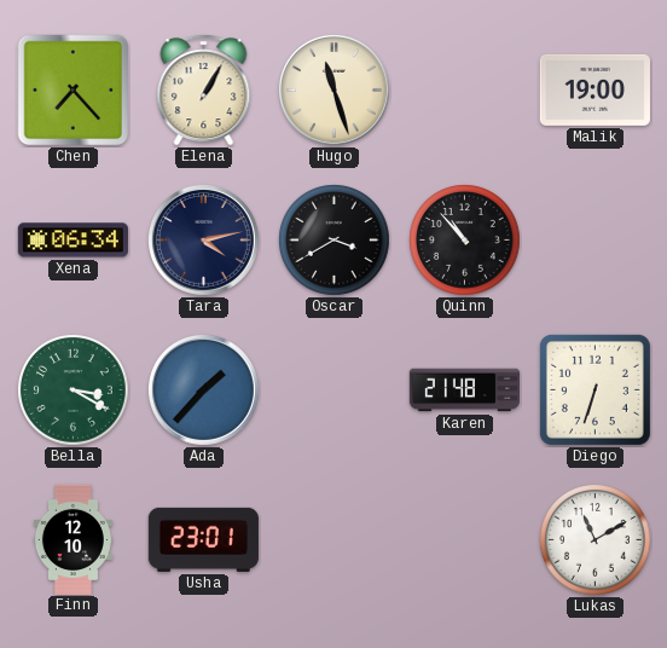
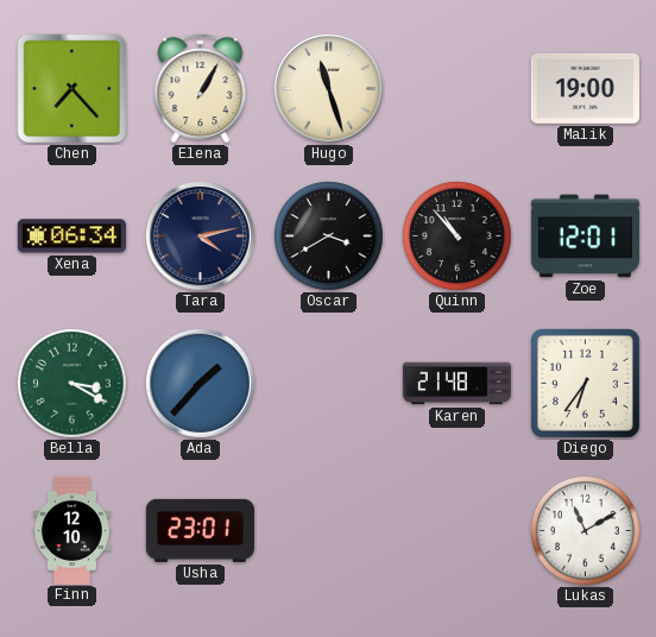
Zoe: none -> 12:01 (585, 236)
Diego: 6:33 -> 6:36 (585, 383)
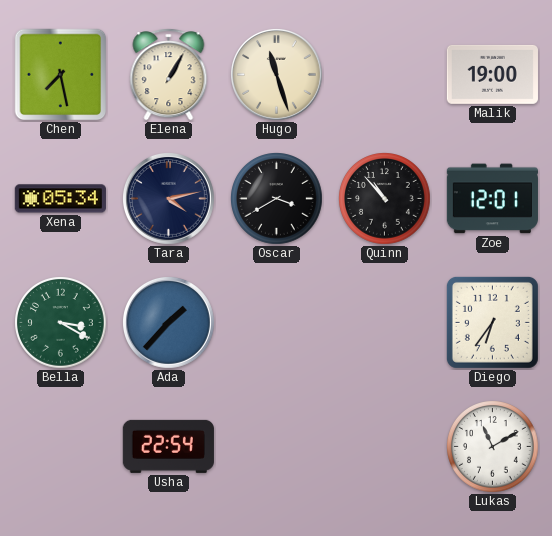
Chen: 7:23 -> 7:28 (61, 75)
Xena: 06:34 -> 05:34 (60, 199)
Karen: 21:48 -> none (456, 384)
Finn: 12:10 -> none (71, 530)
Usha: 23:01 -> 22:54 (168, 446)
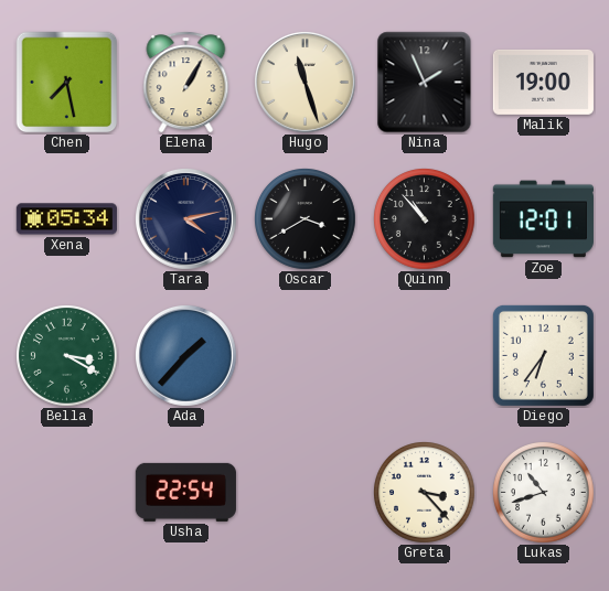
Nina: none -> 1:56 (425, 83)
Greta: none -> 3:23 (425, 493)
Lukas: 11:10 -> 10:42 (544, 493)
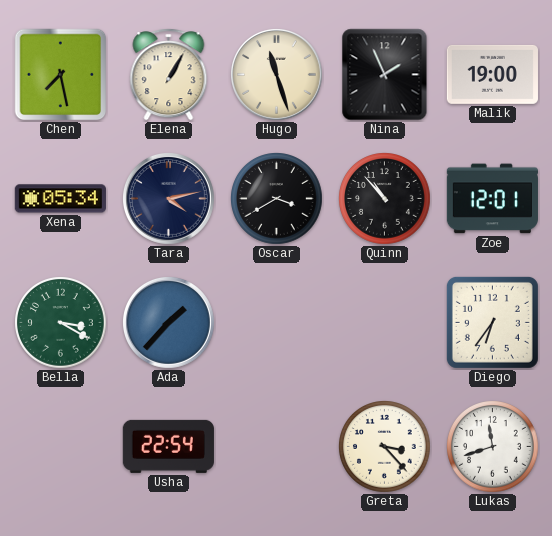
Lukas: 10:42 -> 11:42 (493, 447)
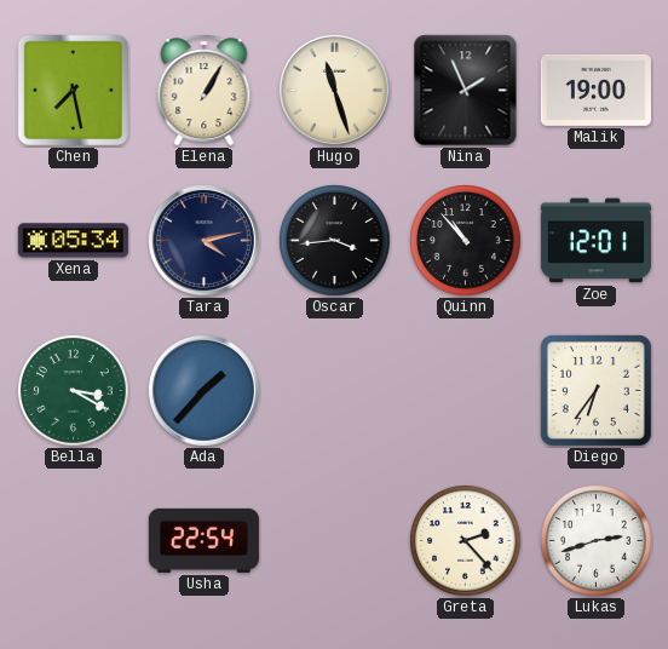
Oscar: 3:40 -> 3:44 (335, 241)
Greta: 3:23 -> 2:23 (466, 541)
Lukas: 11:42 -> 2:42 (597, 541)
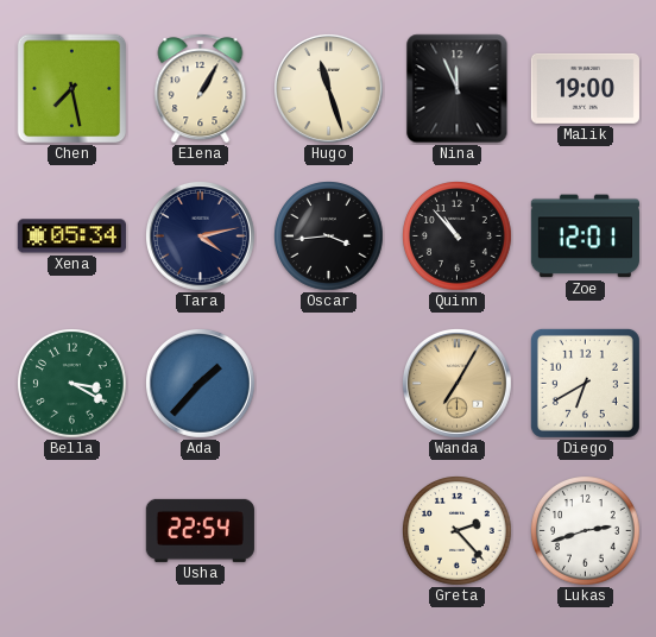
Nina: 1:56 -> 11:56 (458, 89)
Wanda: none -> 7:05 (456, 383)
Diego: 6:36 -> 6:40 (585, 383)
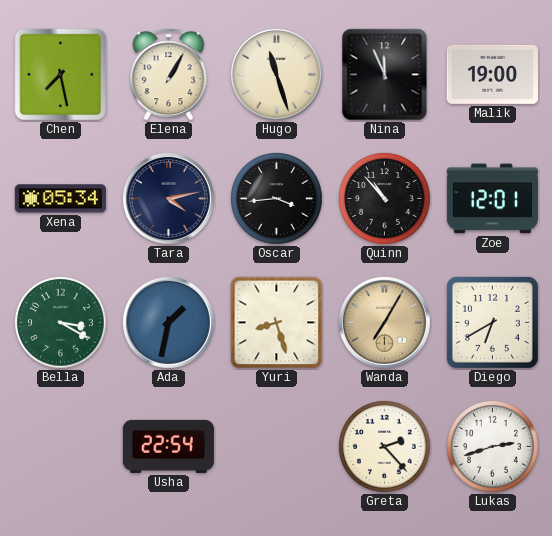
Ada: 1:37 -> 1:32 (168, 322)
Yuri: none -> 8:27 (277, 323)
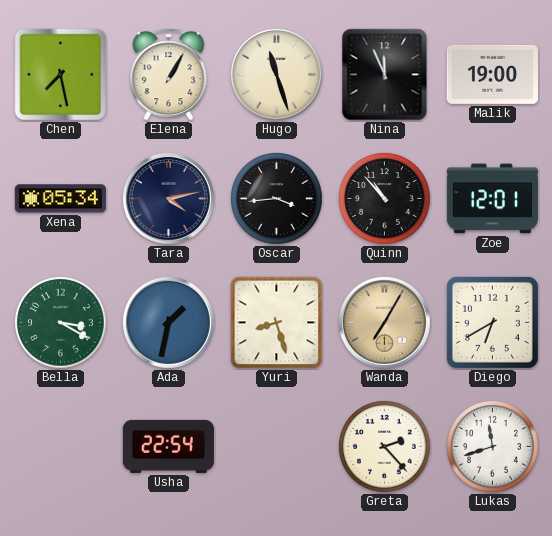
Lukas: 2:42 -> 11:42 (493, 447)
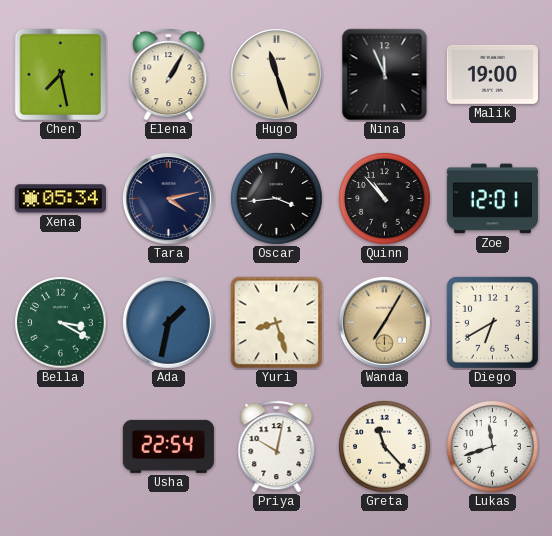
Priya: none -> 10:02 (277, 447)
Greta: 2:23 -> 11:23 (385, 447)
